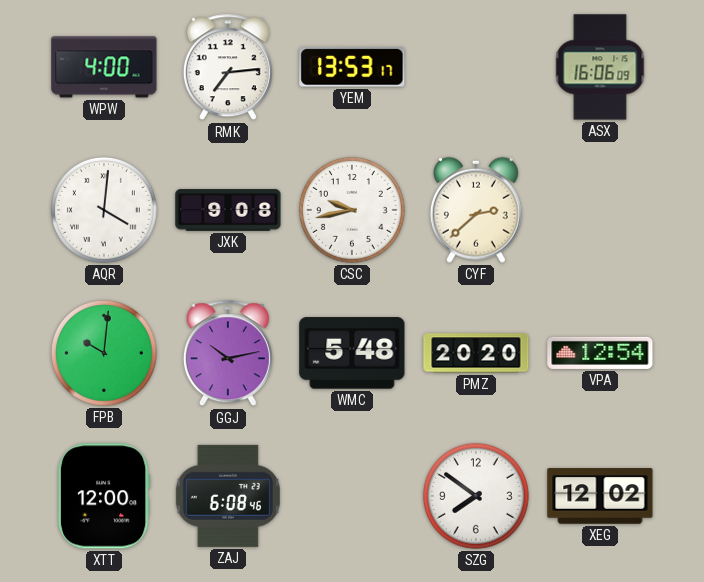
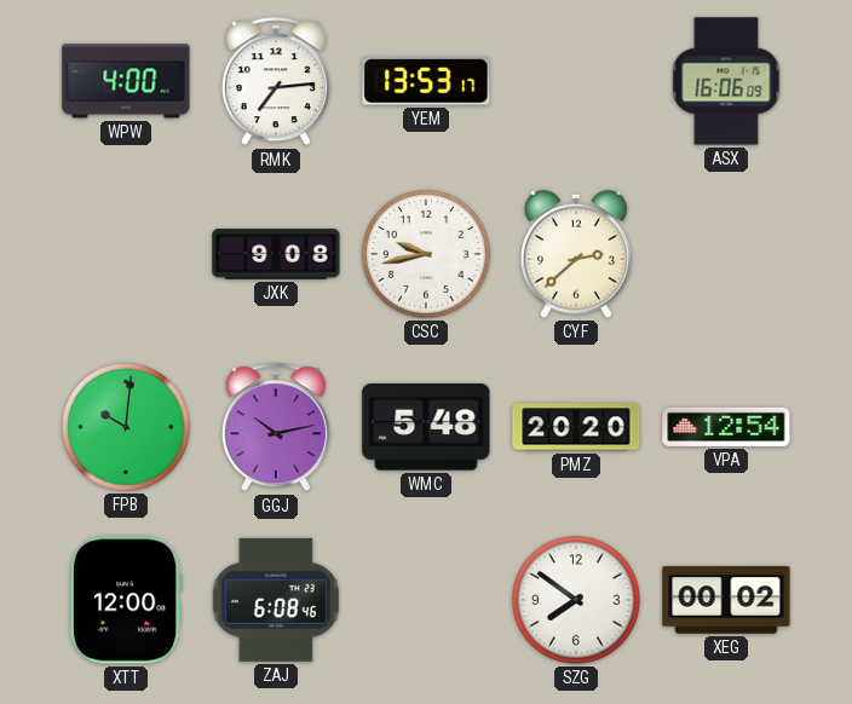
AQR: 4:01 -> none (104, 210)
XEG: 12:02 -> 00:02 (726, 600)
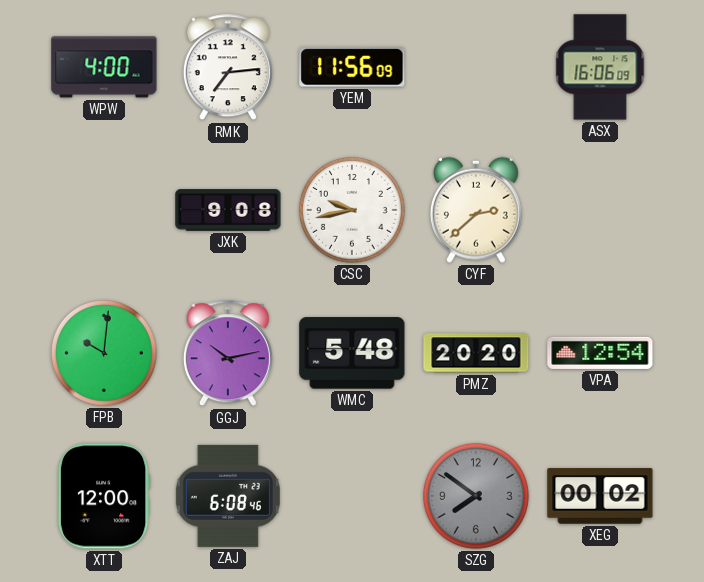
YEM: 13:53 -> 11:56 (352, 67)
SZG dial: white -> grey (476, 496)
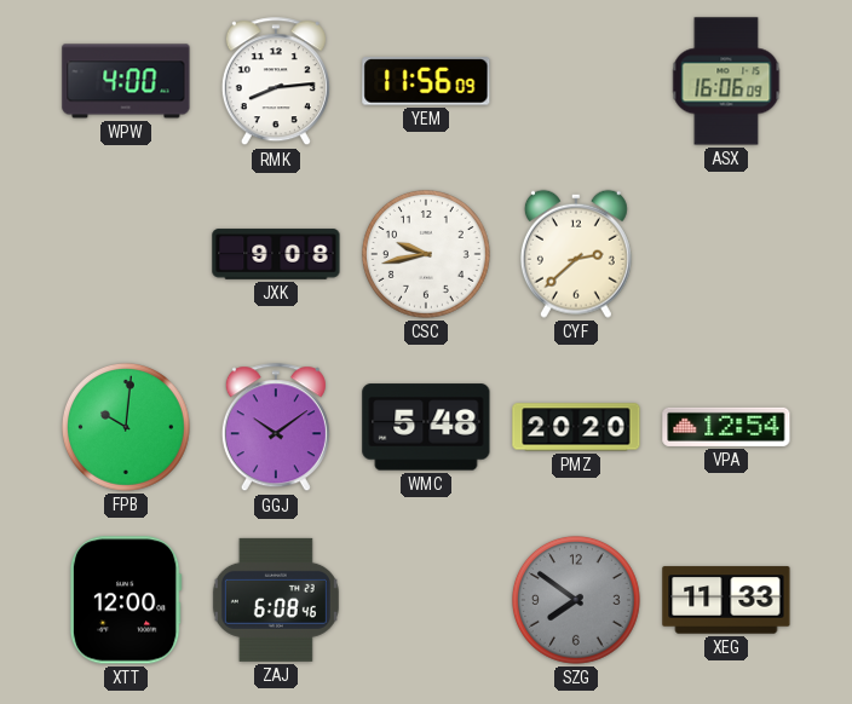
RMK: 7:14 -> 8:14 (276, 82)
GGJ: 10:13 -> 10:09 (276, 428)
XEG: 00:02 -> 11:33 (726, 600)
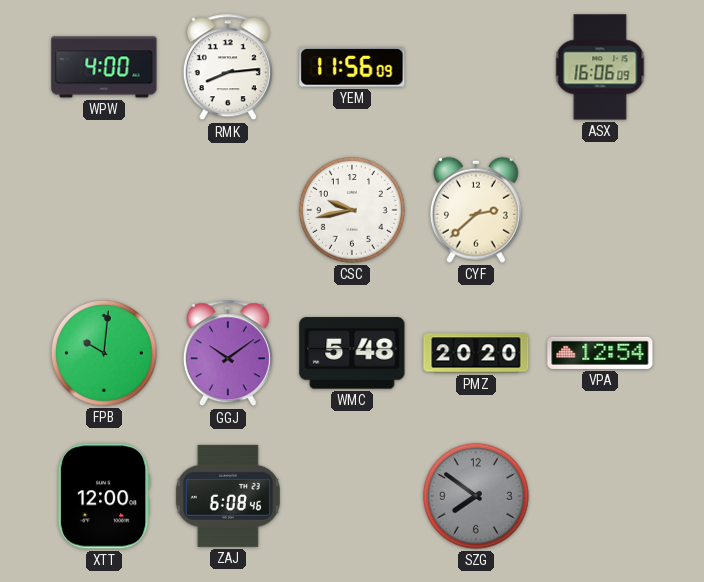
JXK: 9:08 -> none (276, 254)
XEG: 11:33 -> none (726, 600)
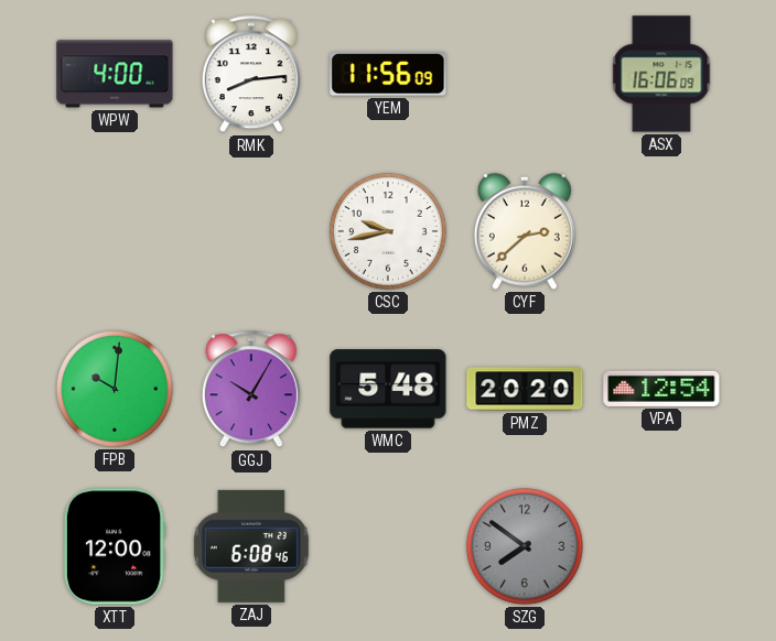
GGJ: 10:09 -> 10:05 (251, 390)
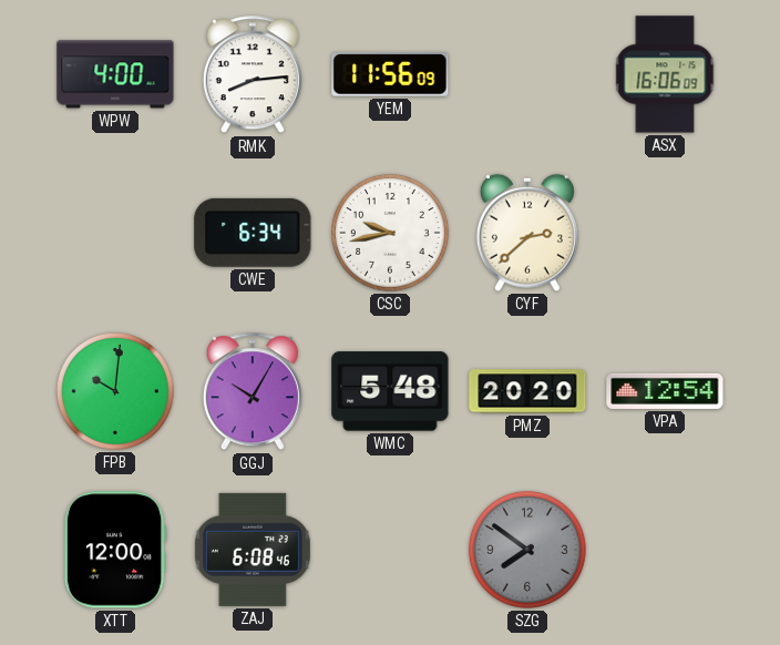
CWE: none -> 6:34 (253, 233)
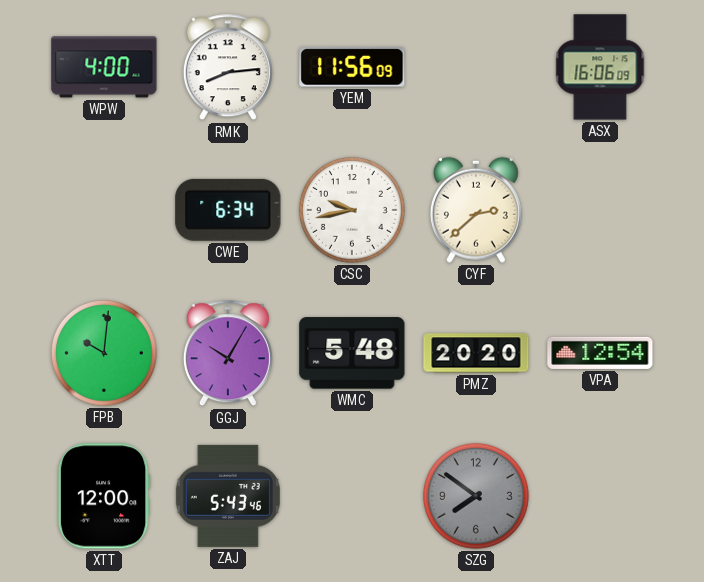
ZAJ: 6:08 -> 5:43 (228, 496)
